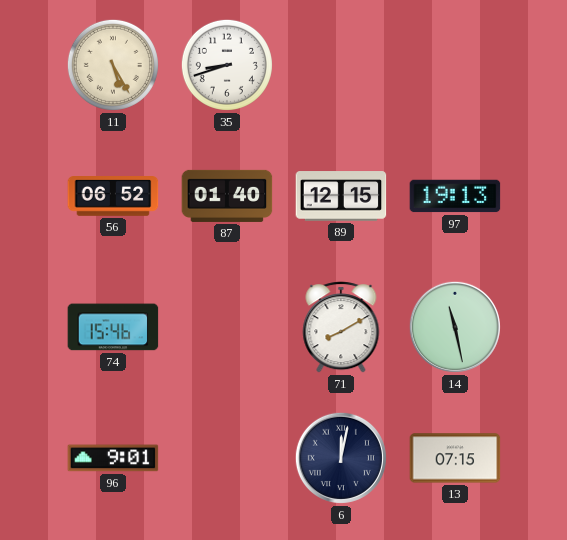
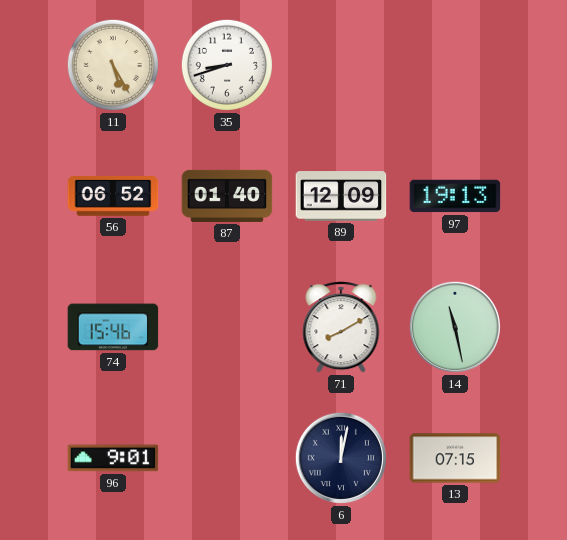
89: 12:15 -> 12:09 (341, 196)
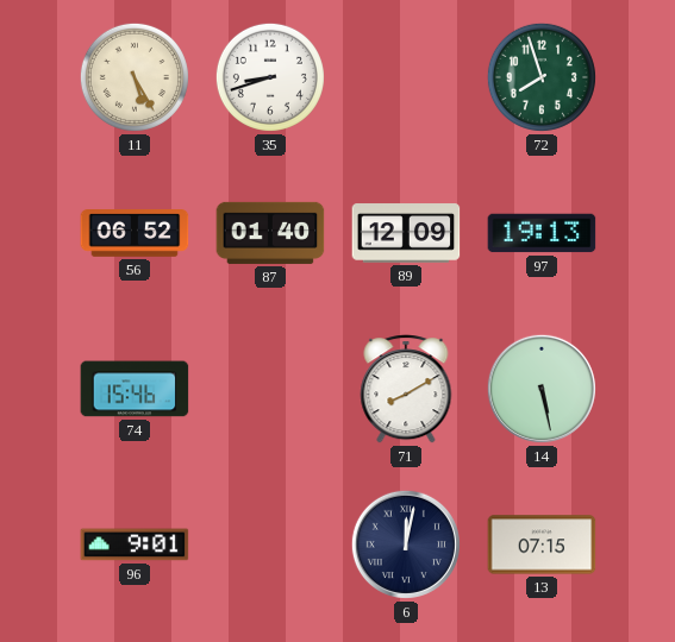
72: none -> 7:57 (542, 77)
14: 11:28 -> 5:28 (542, 389)
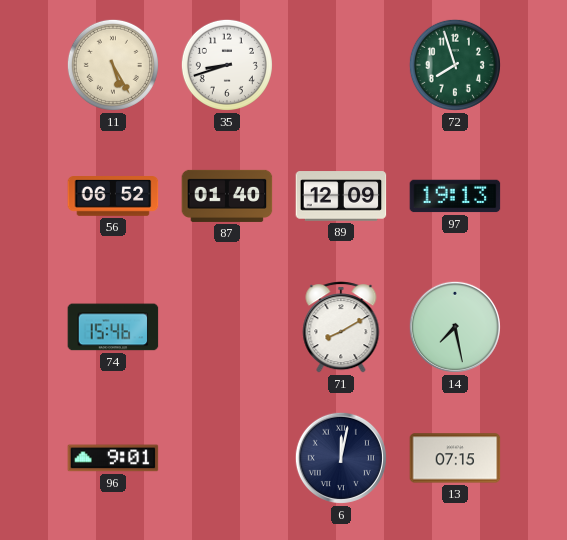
14: 5:28 -> 7:28 (455, 327)
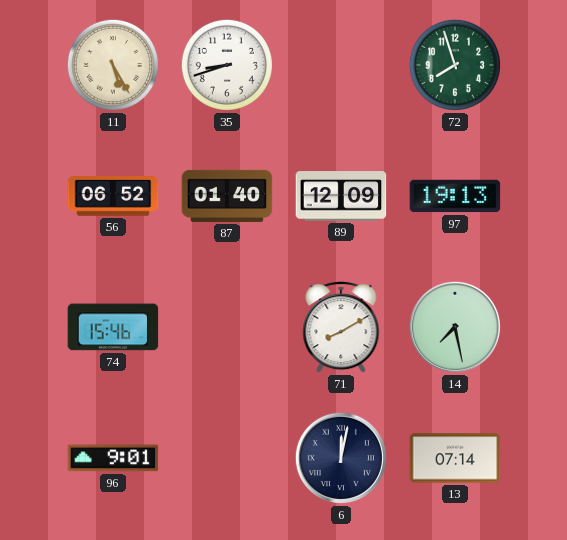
13: 07:15 -> 07:14 (455, 458)
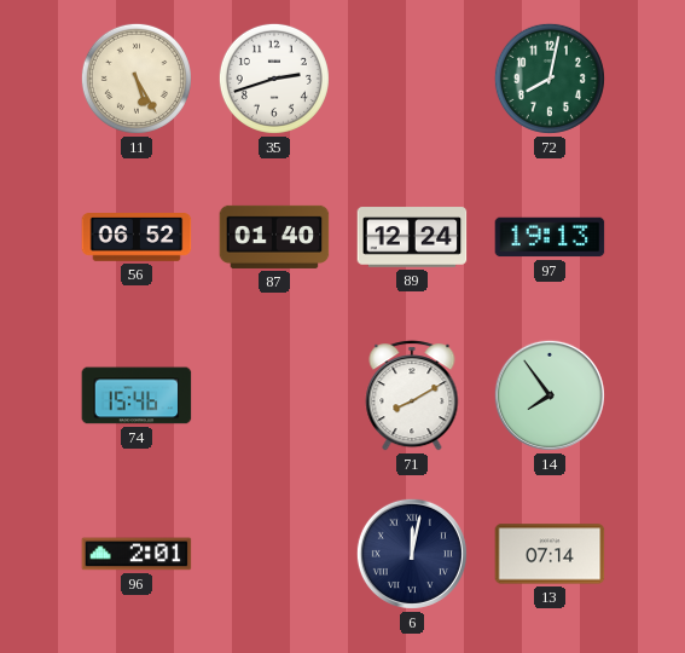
35: 8:42 -> 2:42 (274, 79)
72: 7:57 -> 8:02 (550, 79)
89: 12:09 -> 12:24 (412, 237)
14: 7:28 -> 7:54 (550, 395)
96: 9:01 -> 2:01 (137, 554)
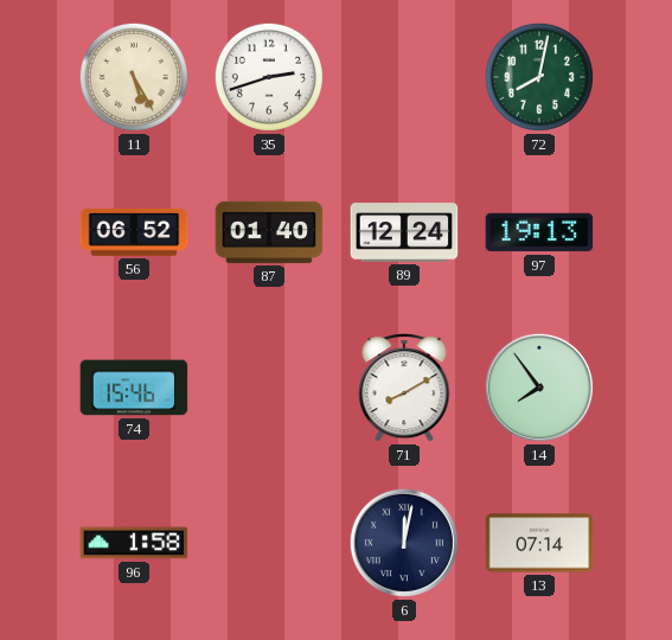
96: 2:01 -> 1:58 (134, 543)
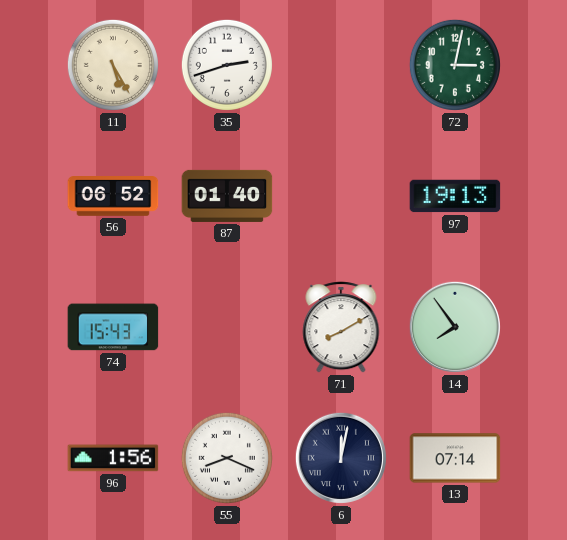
72: 8:02 -> 3:02 (455, 65)
89: 12:24 -> none (404, 232)
74: 15:46 -> 15:43 (113, 327)
96: 1:58 -> 1:56 (113, 458)
55: none -> 8:19 (227, 458)
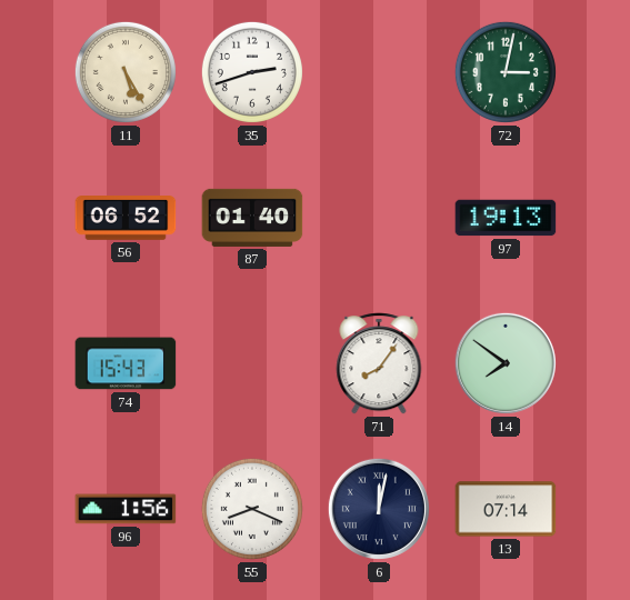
71: 8:10 -> 8:06 (379, 363)
14: 7:54 -> 7:51 (506, 363)
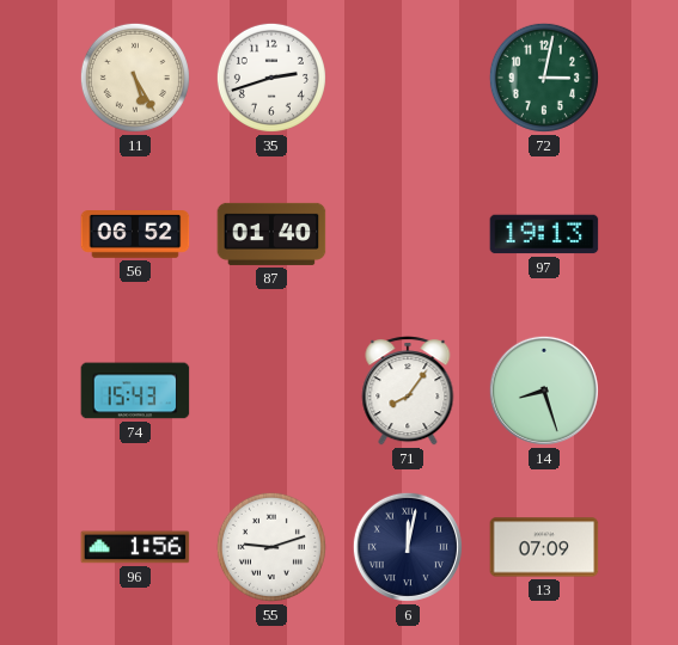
14: 7:51 -> 8:27 (544, 391)
55: 8:19 -> 9:12 (271, 547)
13: 07:14 -> 07:09 (544, 547)
